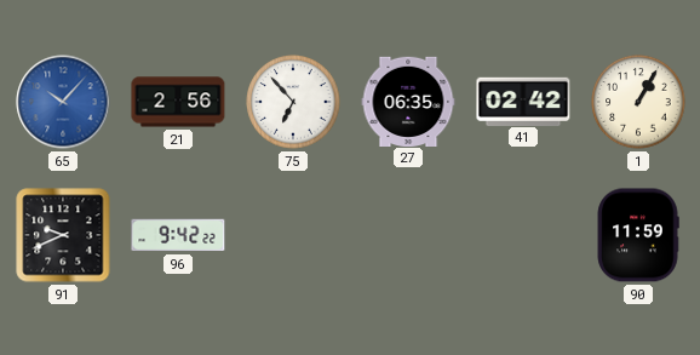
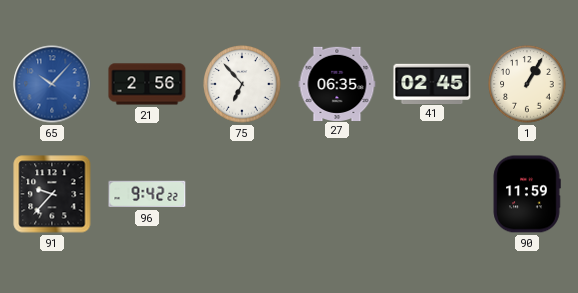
41: 02:42 -> 02:45 (432, 83)
91: 9:41 -> 9:37 (52, 194)
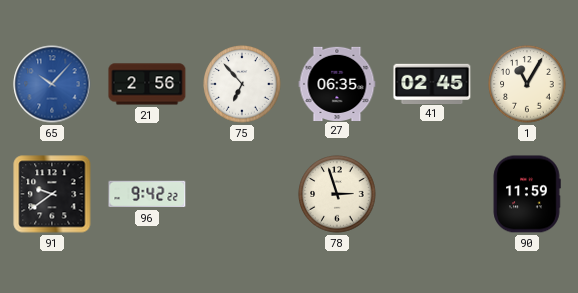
1: 1:05 -> 11:05 (527, 84)
91: 9:37 -> 9:39 (52, 194)
78: none -> 2:57 (337, 194)
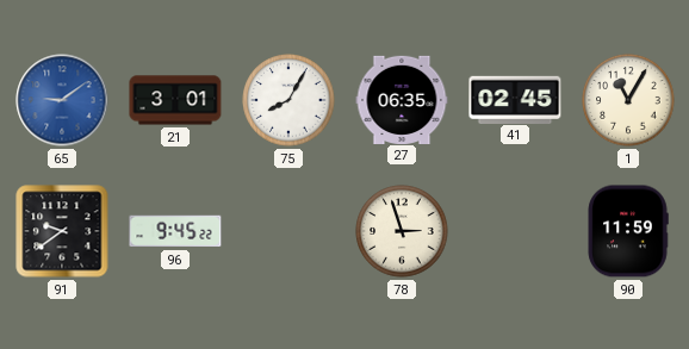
65: 10:07 -> 9:09 (62, 100)
21: 2:56 -> 3:01 (175, 100)
75: 6:53 -> 8:05 (288, 100)
96: 9:42 -> 9:45 (175, 231)
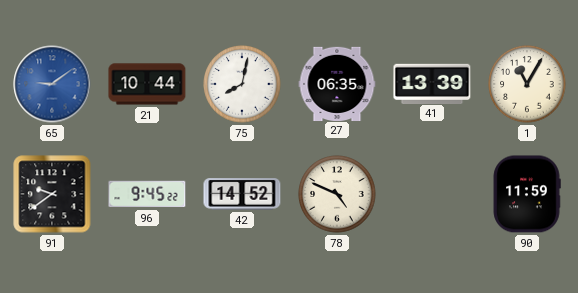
21: 3:01 -> 10:44 (147, 84)
75: 8:05 -> 8:02 (242, 84)
41: 02:45 -> 13:39 (432, 83)
42: none -> 14:52 (242, 194)
78: 2:57 -> 4:49 (337, 194)
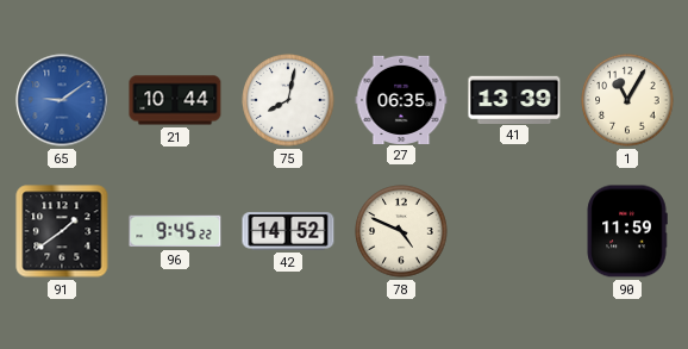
91: 9:39 -> 1:39 (62, 231)
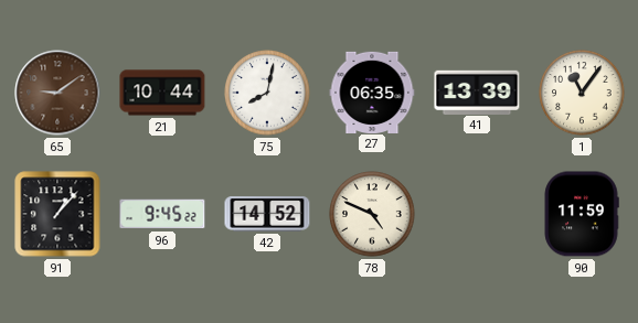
65 dial: blue -> brown (57, 93)
1: 11:05 -> 11:06 (582, 93)
91: 1:39 -> 1:07 (57, 214)
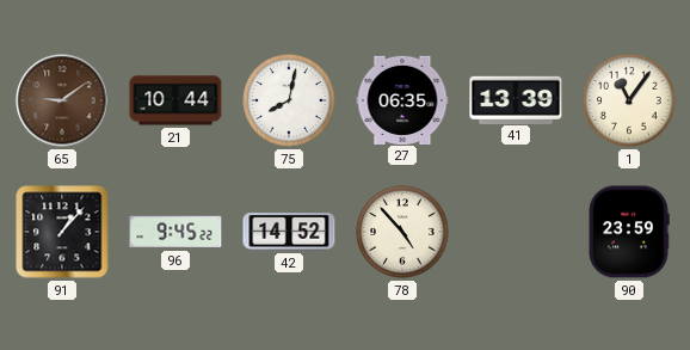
78: 4:49 -> 4:53 (402, 232)
90: 11:59 -> 23:59 (629, 232)
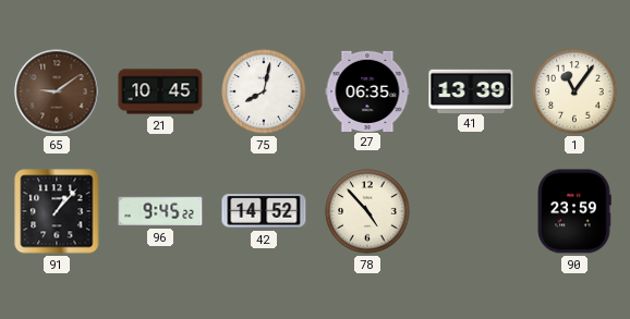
21: 10:44 -> 10:45 (160, 91)
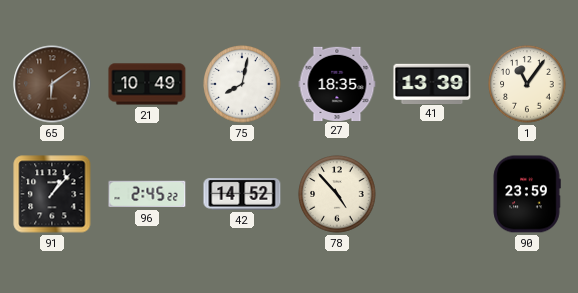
65: 9:09 -> 6:09 (52, 84)
21: 10:45 -> 10:49 (147, 84)
27: 06:35 -> 18:35 (337, 83)
96: 9:45 -> 2:45 (147, 194)
